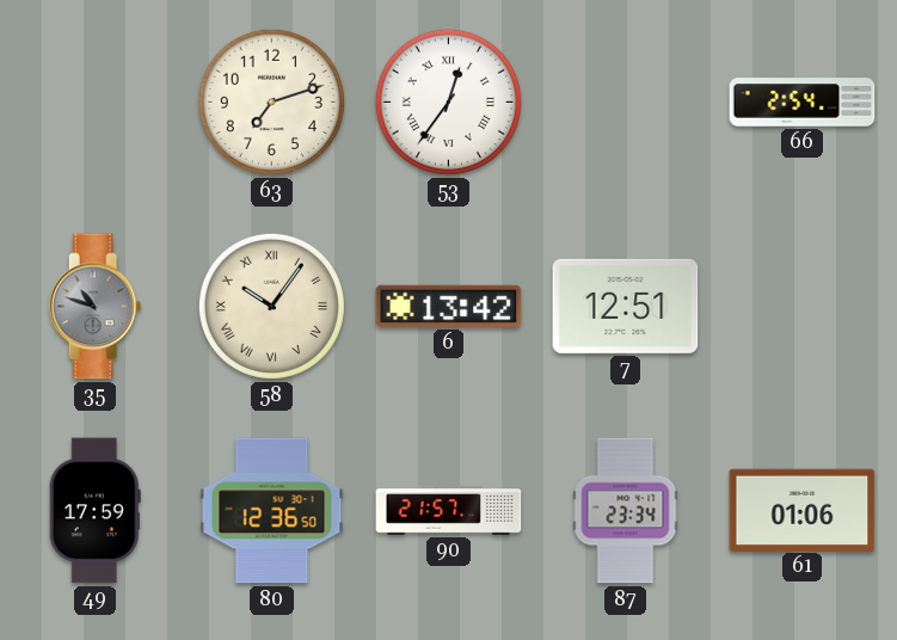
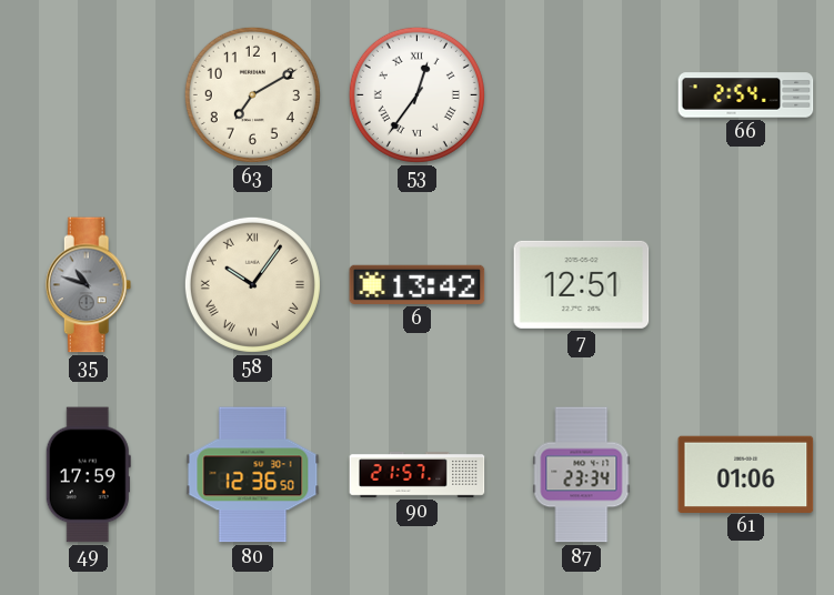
63: 7:12 -> 7:10 (252, 94)
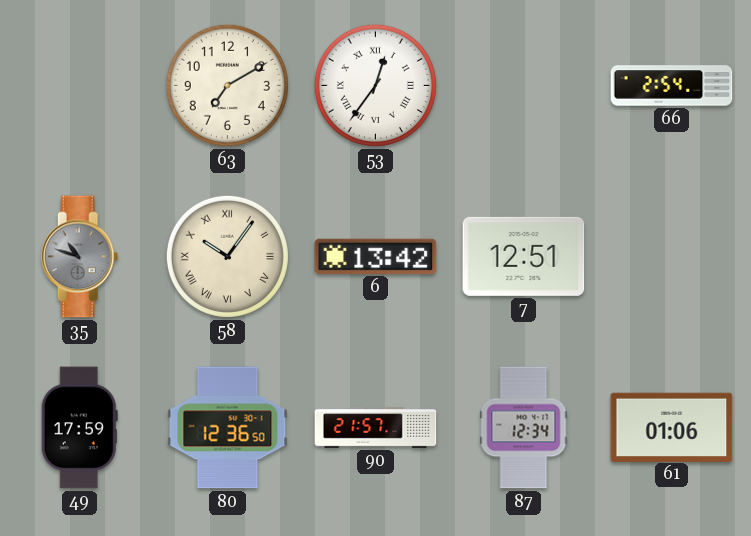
87: 23:34 -> 12:34 (524, 428)
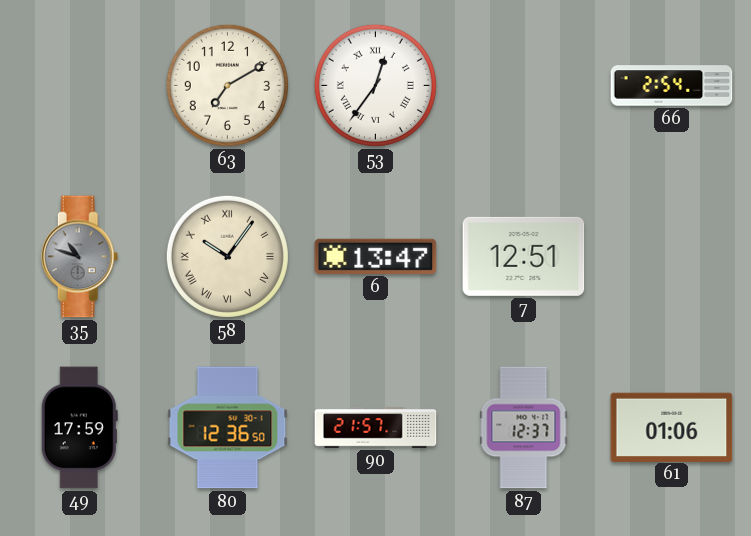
6: 13:42 -> 13:47 (376, 256)
87: 12:34 -> 12:37 (524, 428)
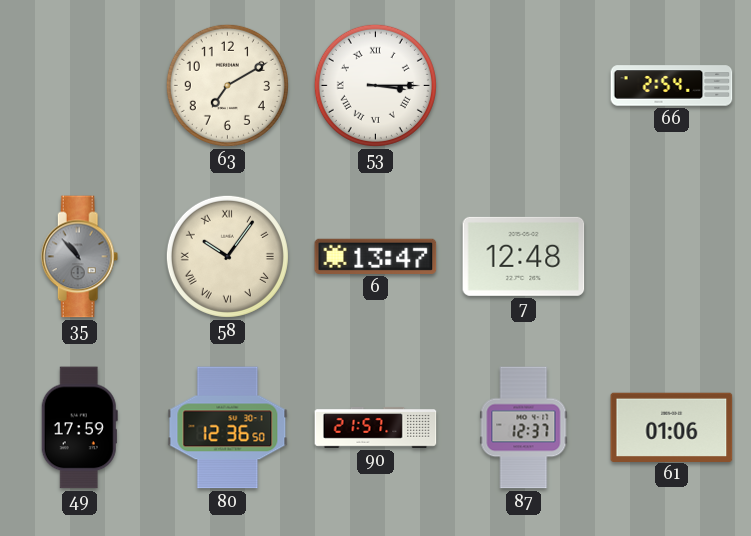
53: 12:36 -> 3:15 (375, 85)
35: 10:48 -> 10:53 (80, 257)
7: 12:51 -> 12:48 (524, 256)
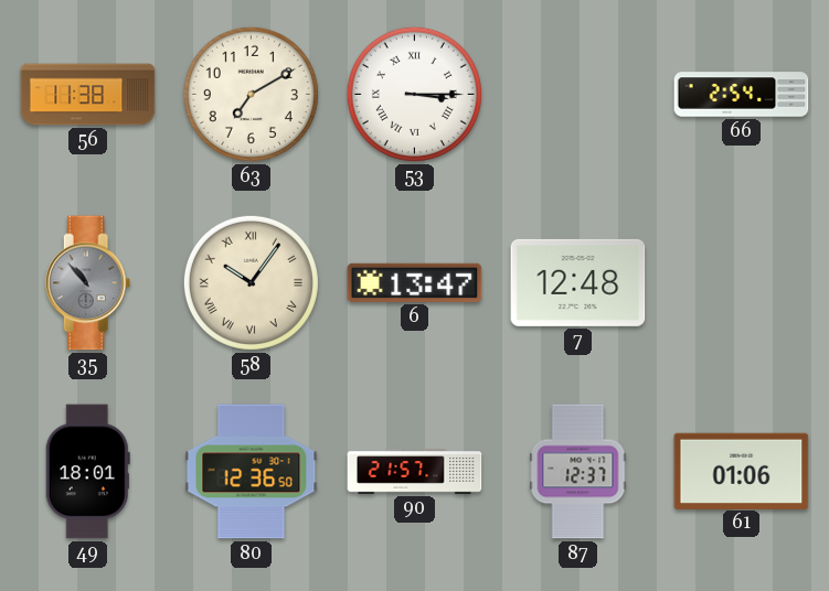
56: none -> 11:38 (88, 95)
49: 17:59 -> 18:01 (87, 472)
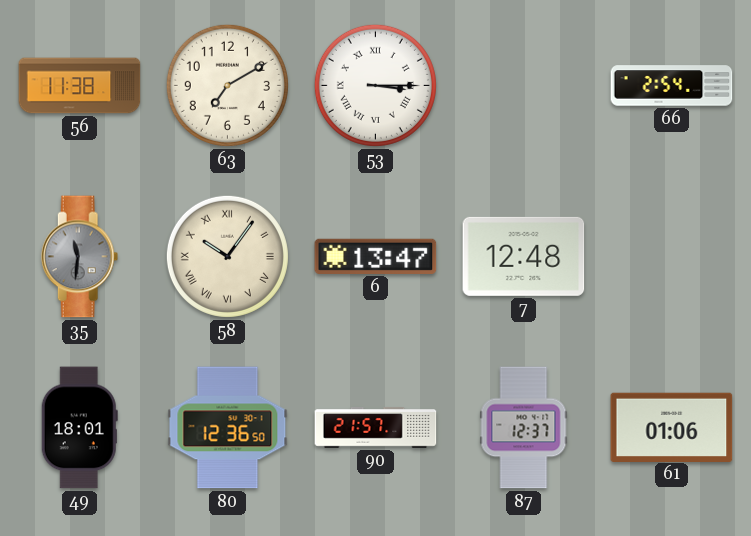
35: 10:53 -> 11:31 (80, 257)
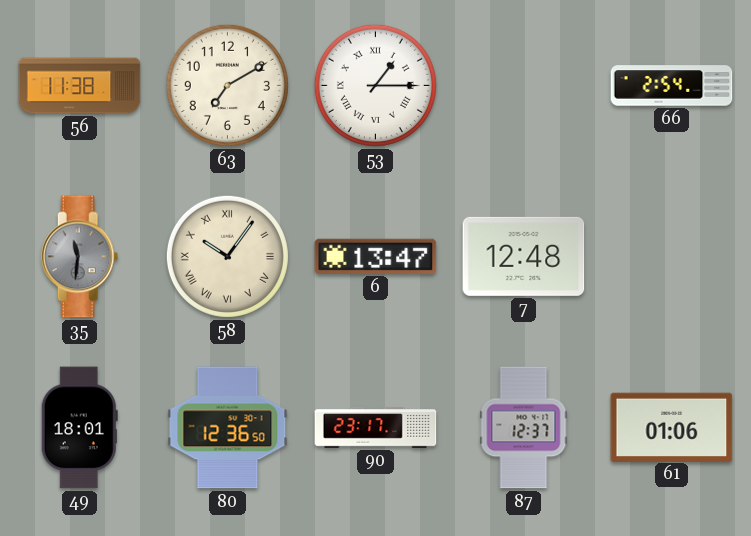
53: 3:15 -> 1:15 (375, 85)
90: 21:57 -> 23:17 (376, 428)
